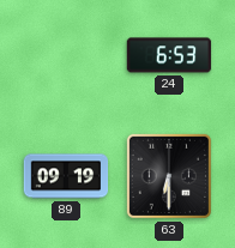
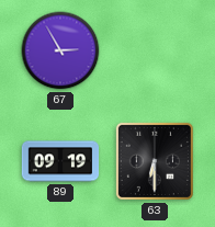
67: none -> 2:55 (60, 50)
24: 6:53 -> none (169, 55)
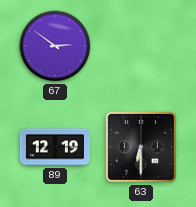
67: 2:55 -> 2:51 (55, 46)
89: 09:19 -> 12:19 (55, 147)
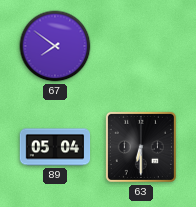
67: 2:51 -> 7:51 (55, 46)
89: 12:19 -> 05:04 (55, 147)
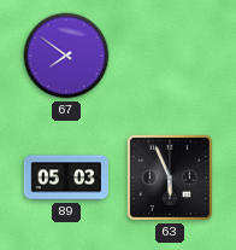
89: 05:04 -> 05:03 (66, 178)
63: 6:30 -> 5:56 (170, 178)
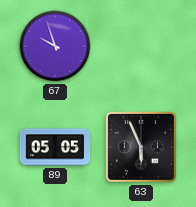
67: 7:51 -> 9:57 (55, 46)
89: 05:03 -> 05:05 (55, 147)
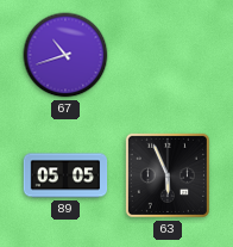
67: 9:57 -> 10:42 (65, 55)
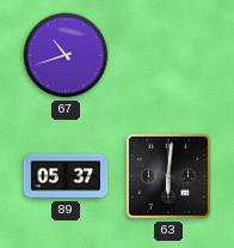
89: 05:05 -> 05:37 (66, 176)
63: 5:56 -> 6:01 (168, 176)
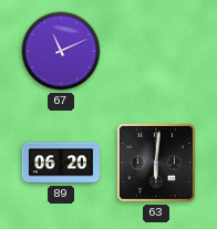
67: 10:42 -> 11:11 (61, 51)
89: 05:37 -> 06:20 (61, 163)
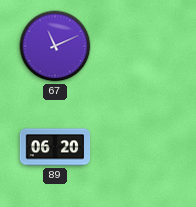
63: 6:01 -> none (156, 163)
